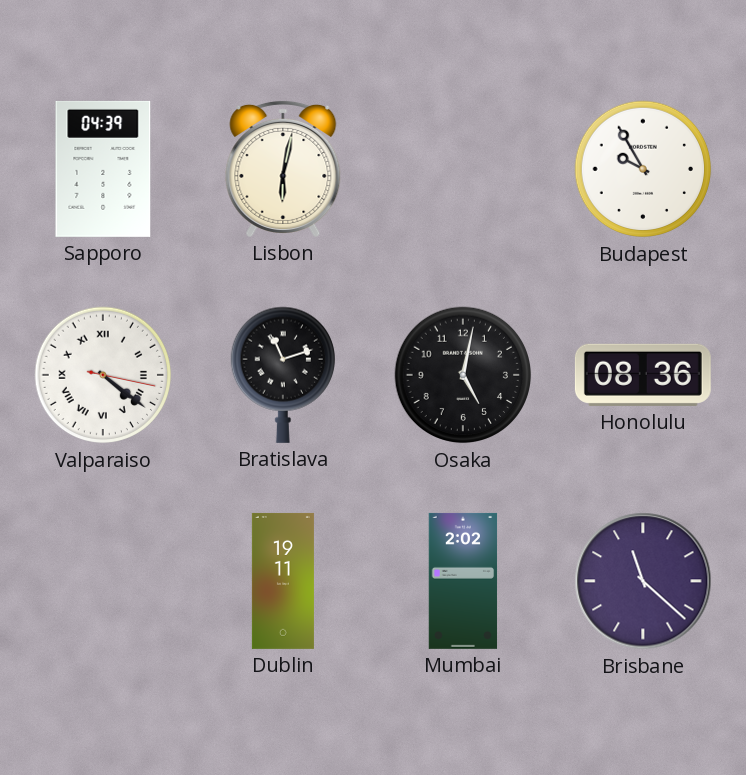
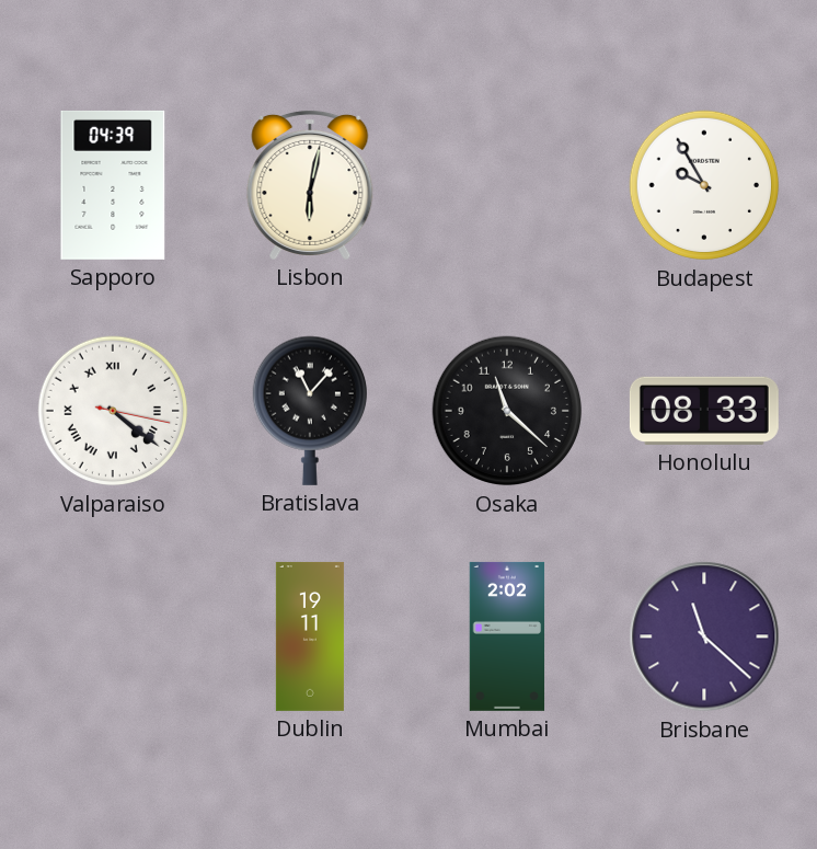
Bratislava: 11:12 -> 11:07 (310, 411)
Osaka: 5:02 -> 11:22 (507, 411)
Honolulu: 08:36 -> 08:33 (704, 411)
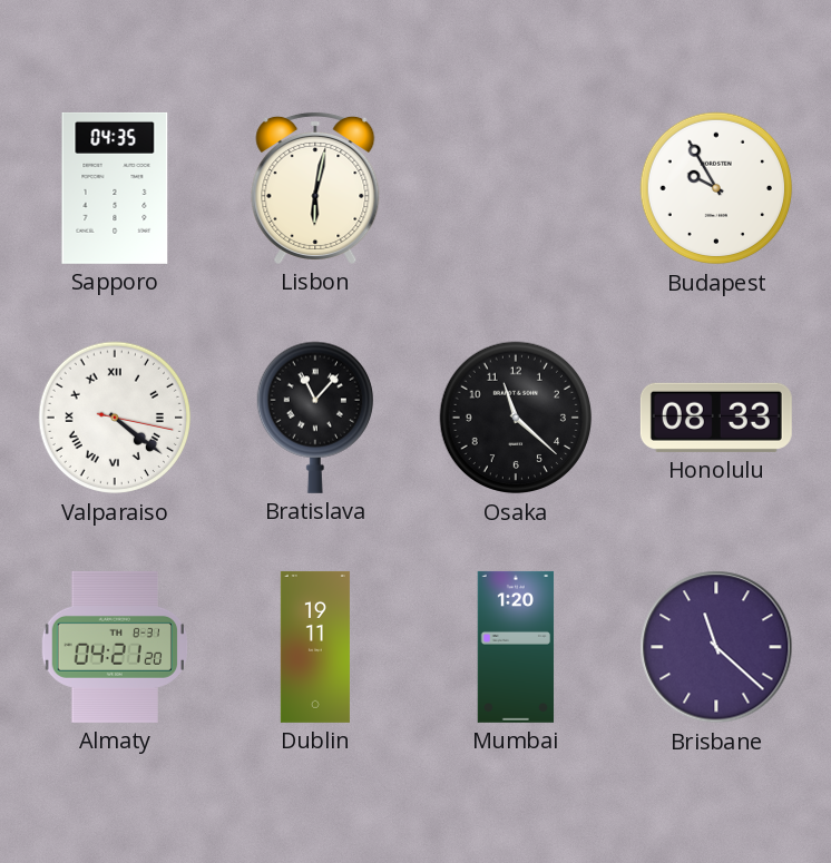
Sapporo: 04:39 -> 04:35 (115, 188)
Almaty: none -> 04:21 (114, 647)
Mumbai: 2:02 -> 1:20 (516, 647)
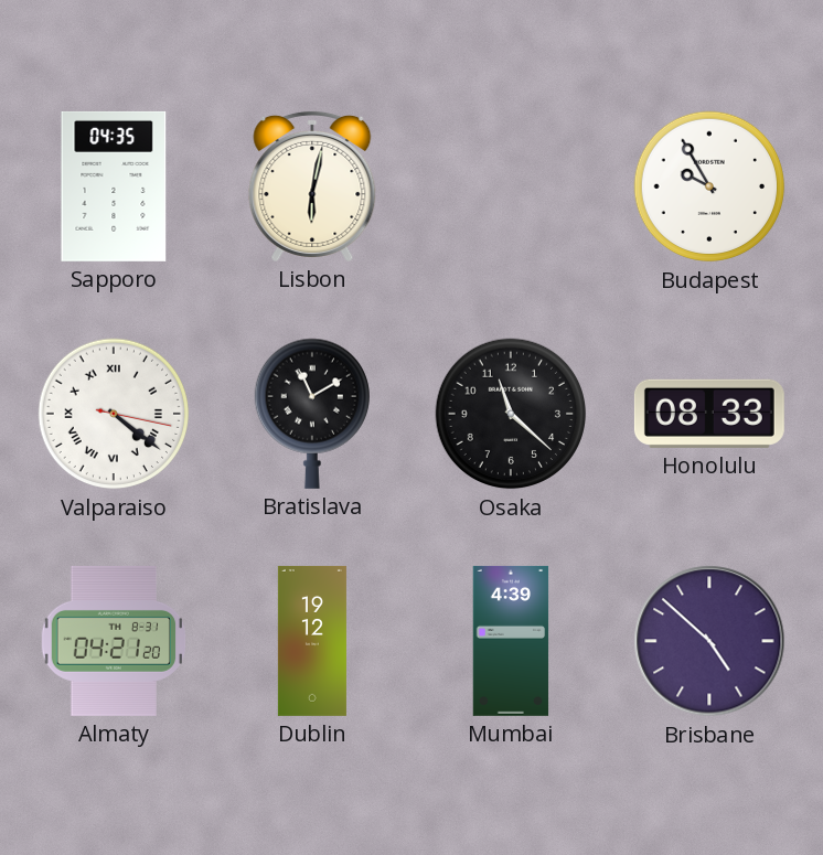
Bratislava: 11:07 -> 11:10 (312, 414)
Dublin: 19:11 -> 19:12 (312, 641)
Mumbai: 1:20 -> 4:39 (511, 641)
Brisbane: 11:22 -> 4:52 (709, 641)
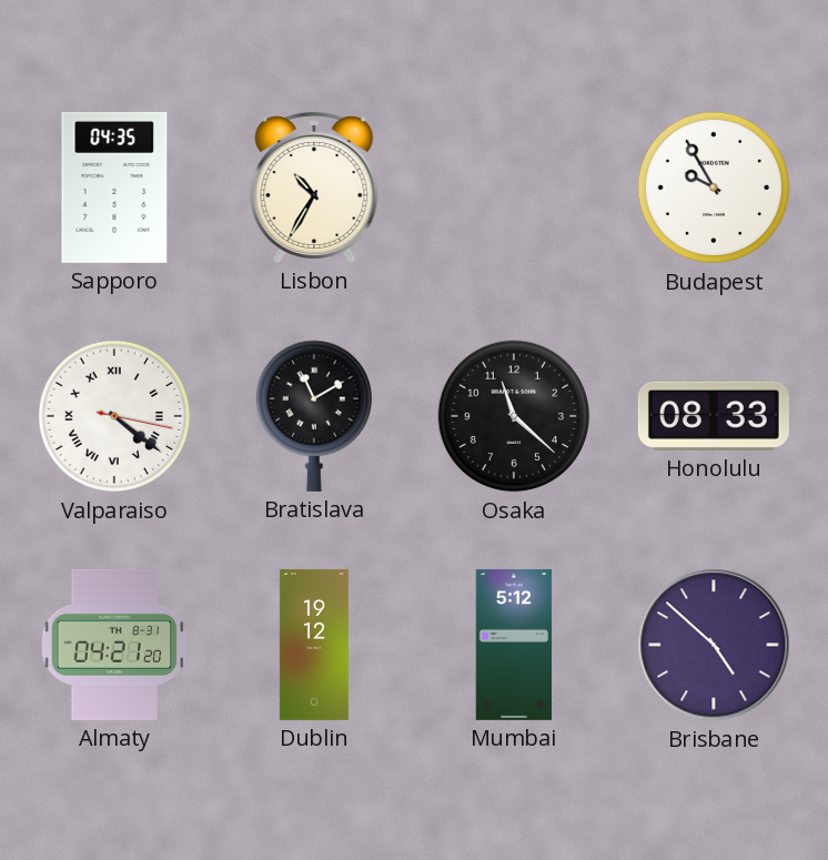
Lisbon: 6:02 -> 10:35 (314, 186)
Mumbai: 4:39 -> 5:12 (514, 645)
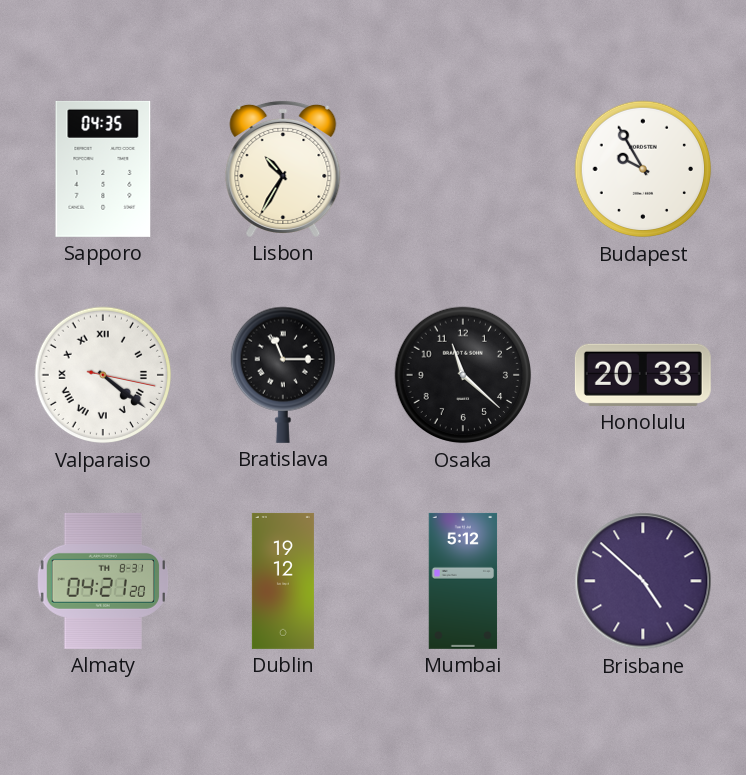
Bratislava: 11:10 -> 11:15 (283, 375)
Honolulu: 08:33 -> 20:33 (643, 375)
